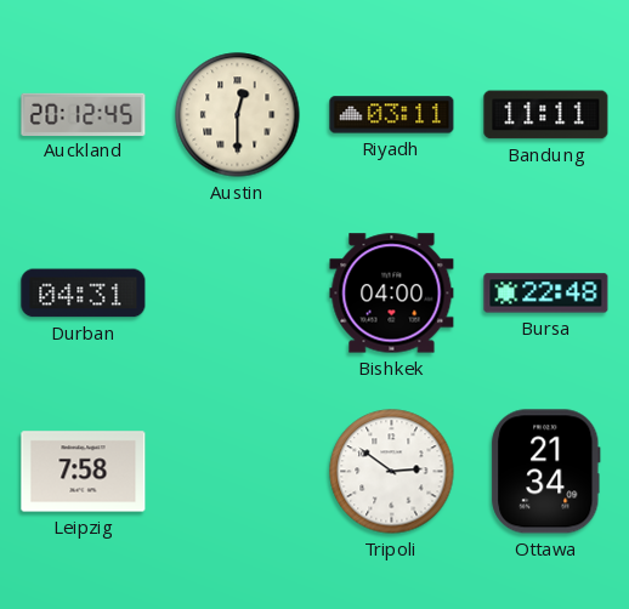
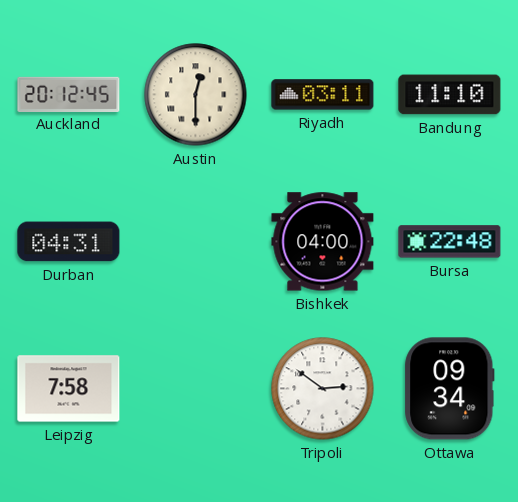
Bandung: 11:11 -> 11:10 (450, 95)
Ottawa: 21:34 -> 09:34 (450, 389)
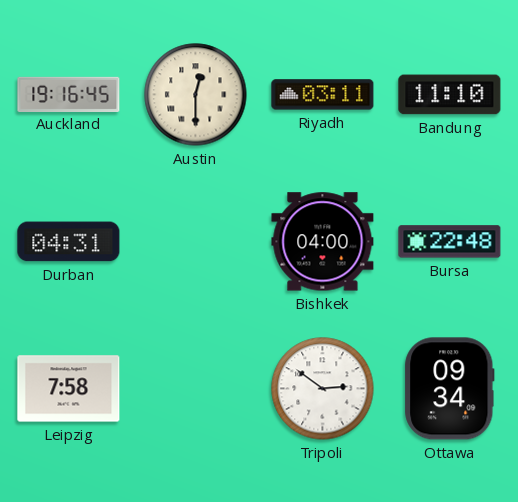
Auckland: 20:12 -> 19:16 (69, 94)
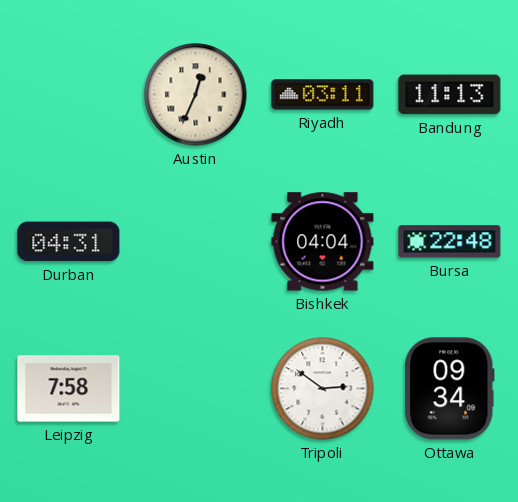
Auckland: 19:16 -> none (69, 94)
Austin: 12:30 -> 12:34 (196, 95)
Bandung: 11:10 -> 11:13 (450, 95)
Bishkek: 04:00 -> 04:04 (323, 242)
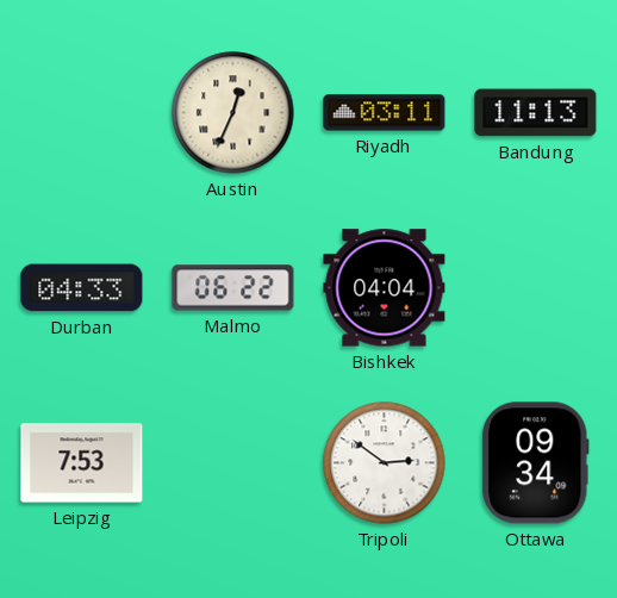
Durban: 04:31 -> 04:33 (82, 288)
Malmo: none -> 06:22 (233, 288)
Bursa: 22:48 -> none (450, 242)
Leipzig: 7:58 -> 7:53 (82, 463)
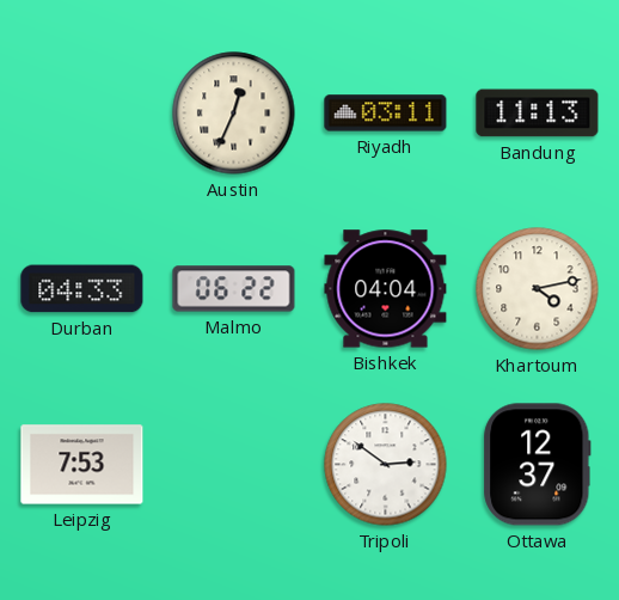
Khartoum: none -> 4:13 (538, 289)
Ottawa: 09:34 -> 12:37 (538, 465)
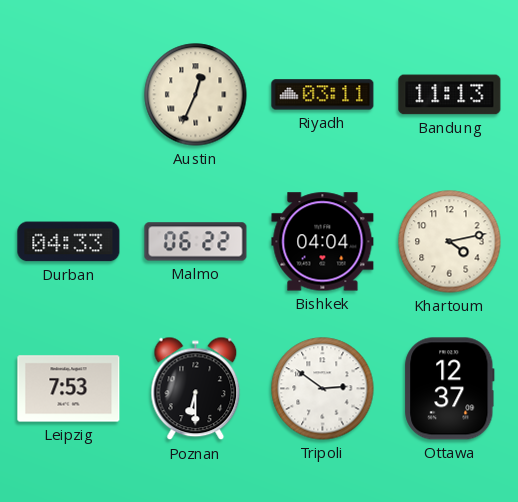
Poznan: none -> 6:30 (196, 389)
